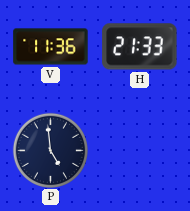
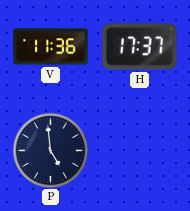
H: 21:33 -> 17:37 (140, 47)
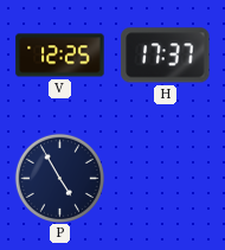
V: 11:36 -> 12:25 (60, 56)
P: 4:59 -> 4:55 (59, 178)
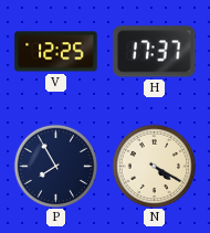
P: 4:55 -> 7:55 (55, 166)
N: none -> 4:20 (154, 166)
